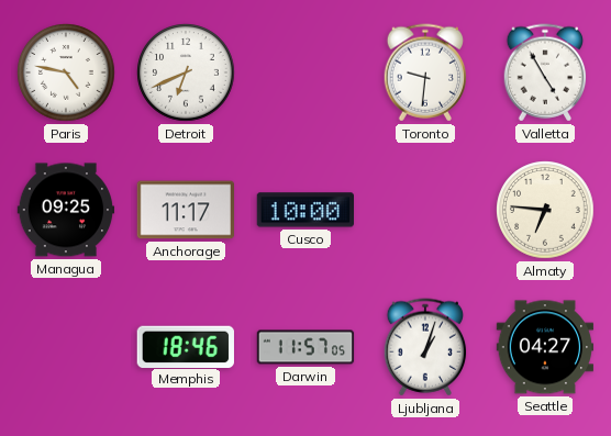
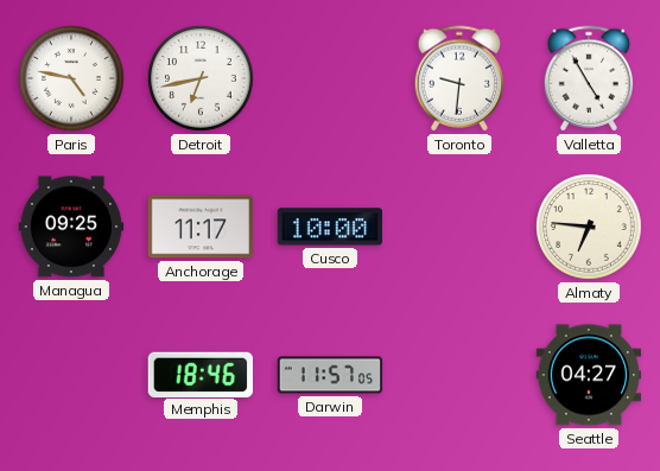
Detroit: 6:41 -> 6:43 (201, 78)
Ljubljana: 1:03 -> none (425, 347)
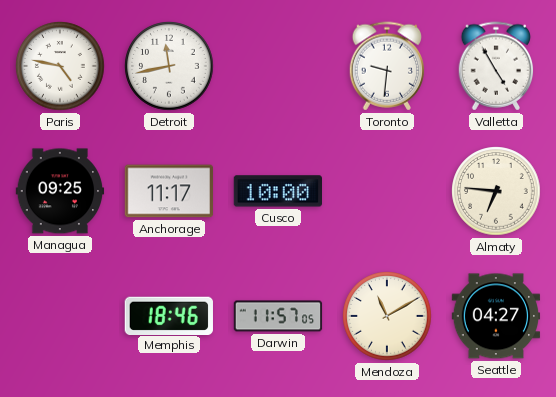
Detroit: 6:43 -> 11:43 (169, 66)
Mendoza: none -> 11:10 (387, 316)
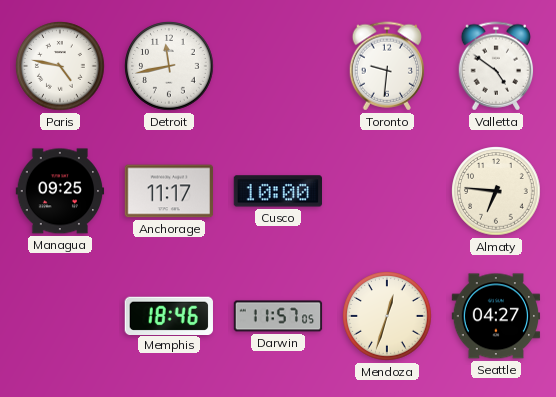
Valletta: 4:55 -> 4:51 (496, 66)
Mendoza: 11:10 -> 12:33 (387, 316)
